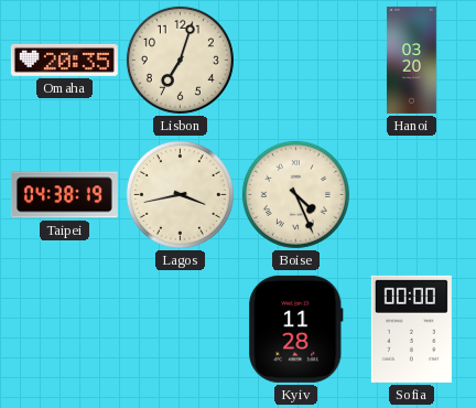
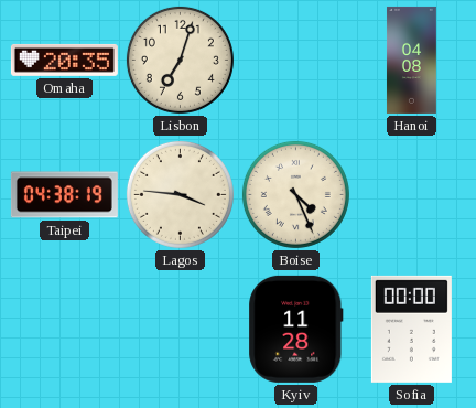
Hanoi: 03:20 -> 04:08 (411, 60)
Lagos: 3:43 -> 3:46 (180, 194)
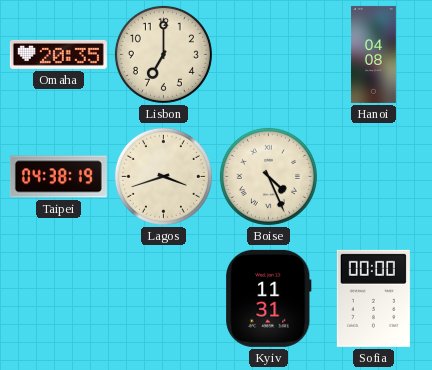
Lisbon: 7:03 -> 7:00 (163, 54)
Lagos: 3:46 -> 3:42 (163, 176)
Kyiv: 11:28 -> 11:31 (269, 298)
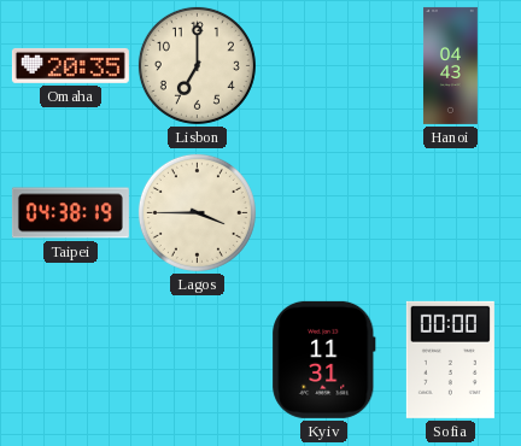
Hanoi: 04:08 -> 04:43 (450, 65)
Lagos: 3:42 -> 3:45 (197, 212)
Boise: 4:26 -> none (268, 176)
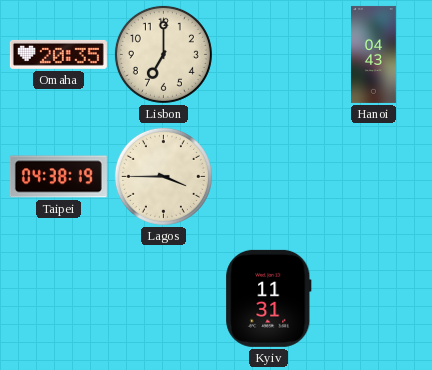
Sofia: 00:00 -> none (450, 359)
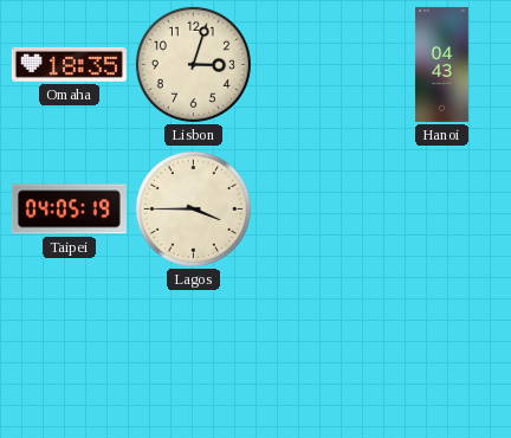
Omaha: 20:35 -> 18:35 (69, 64)
Lisbon: 7:00 -> 3:03 (193, 64)
Taipei: 04:38 -> 04:05 (69, 210)
Kyiv: 11:31 -> none (269, 298)
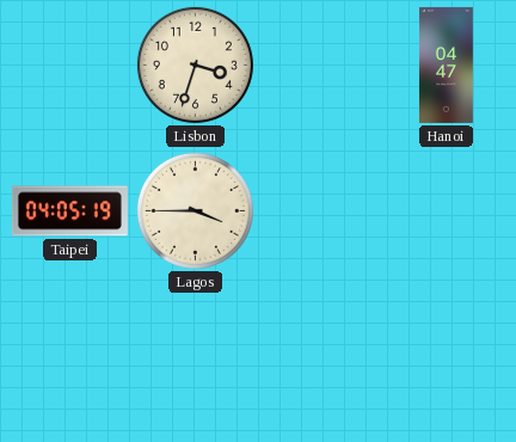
Omaha: 18:35 -> none (69, 64)
Lisbon: 3:03 -> 3:33 (195, 65)
Hanoi: 04:43 -> 04:47 (446, 65)
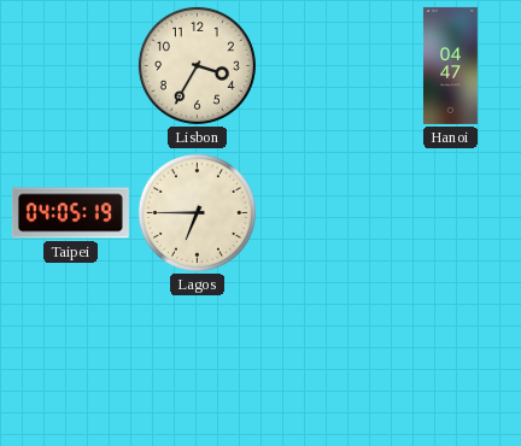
Lisbon: 3:33 -> 3:35 (197, 65)
Lagos: 3:45 -> 6:45 (197, 212)
